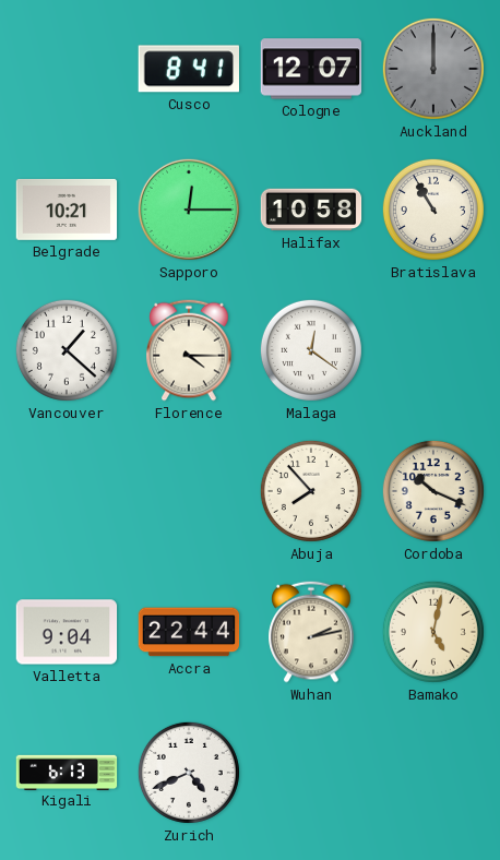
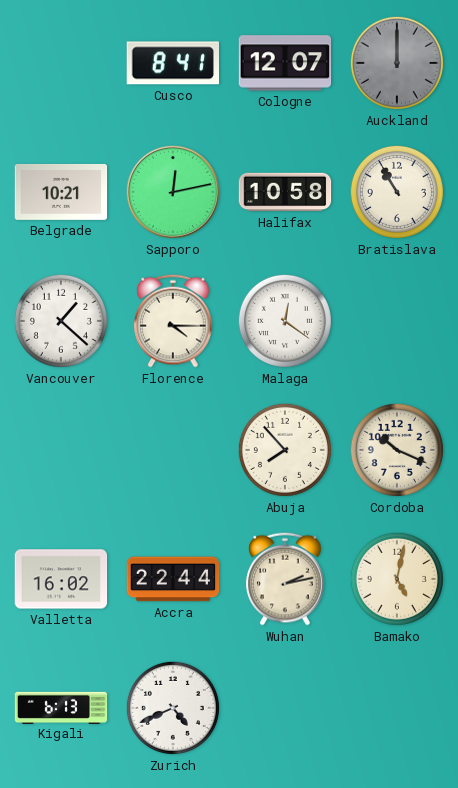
Sapporo: 12:15 -> 12:13 (173, 192)
Valletta: 9:04 -> 16:02 (61, 579)
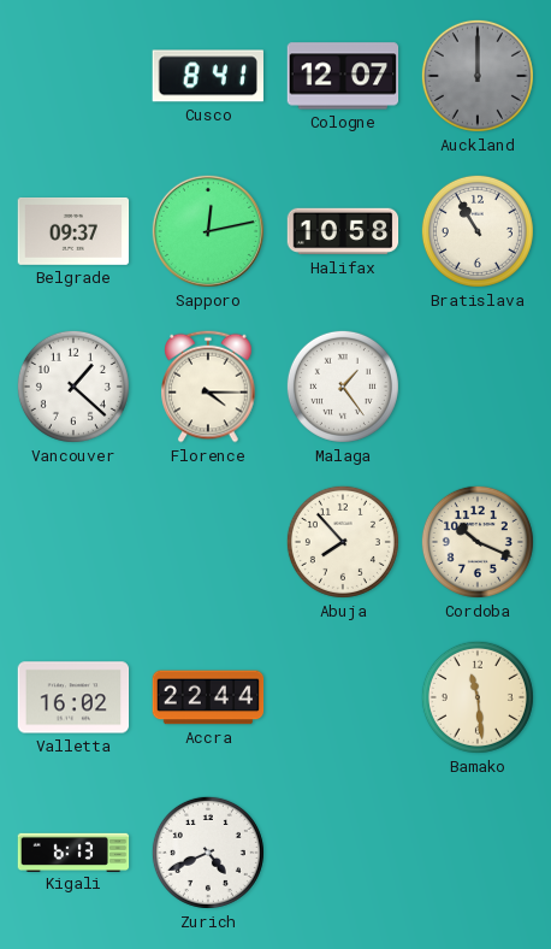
Belgrade: 10:21 -> 09:37 (73, 231)
Malaga: 12:21 -> 1:24 (343, 387)
Wuhan: 2:13 -> none (285, 579)
Bamako: 5:02 -> 11:29 (478, 697)
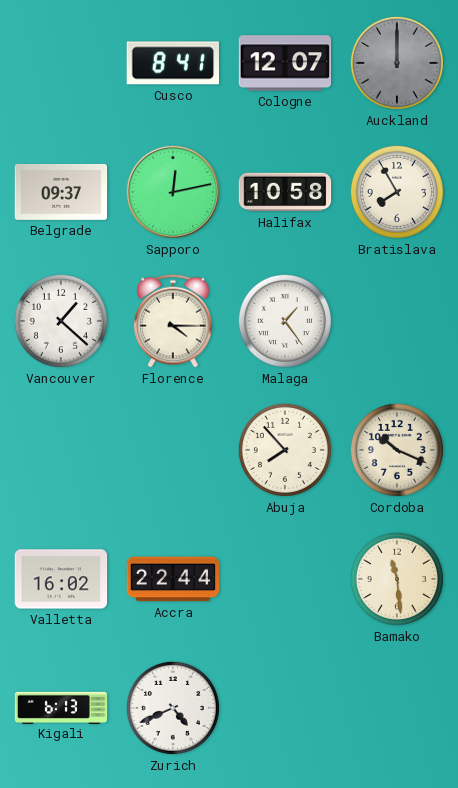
Bratislava: 10:55 -> 7:55 (397, 192)
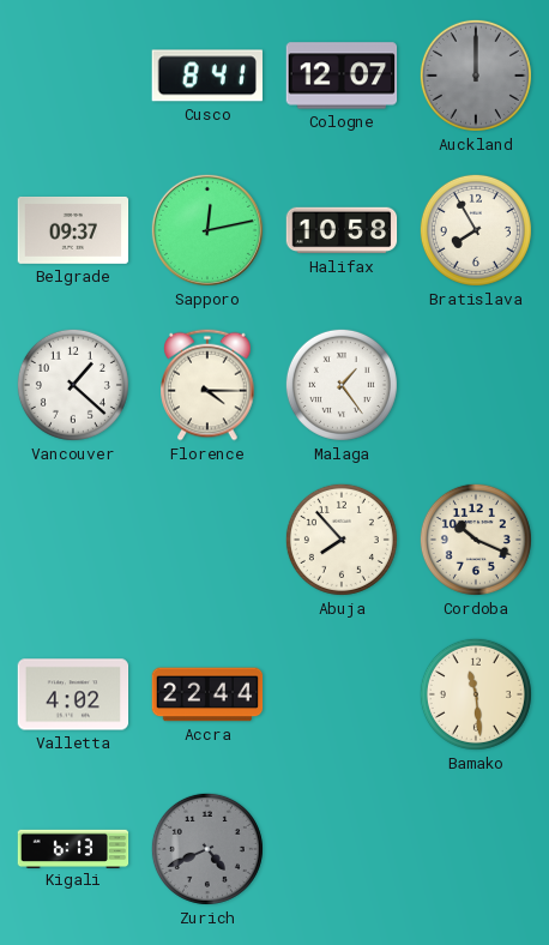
Valletta: 16:02 -> 4:02 (73, 694)
Zurich dial: white -> grey (207, 849)
